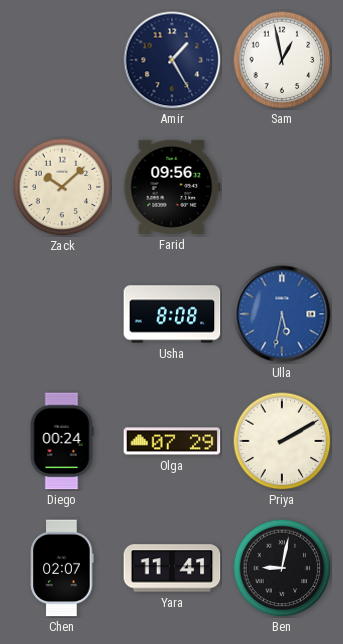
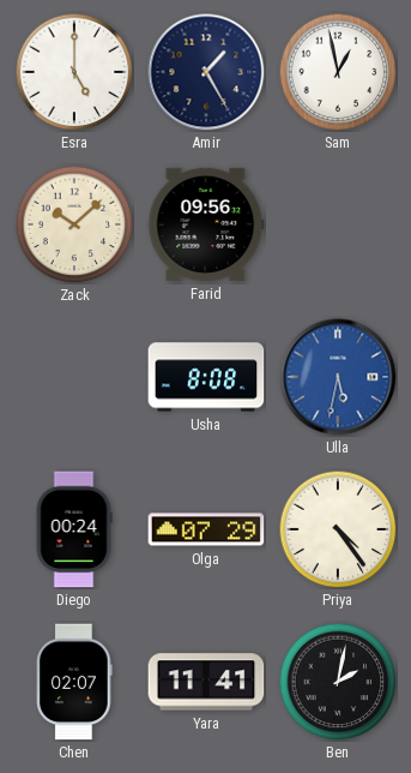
Esra: none -> 5:00 (74, 72)
Priya: 2:10 -> 4:24 (338, 529)
Ben: 9:02 -> 2:02 (338, 682)
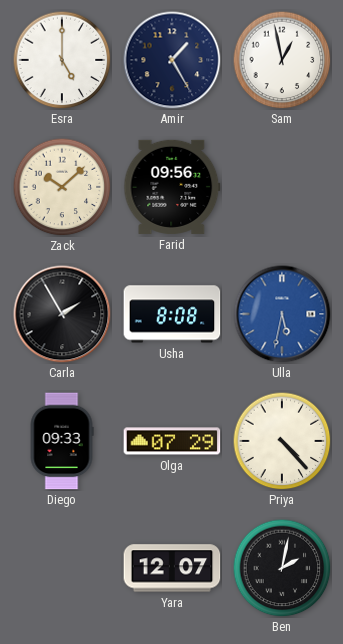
Carla: none -> 1:55 (62, 314)
Diego: 00:24 -> 09:33 (62, 441)
Priya: 4:24 -> 4:23 (282, 441)
Chen: 02:07 -> none (74, 682)
Yara: 11:41 -> 12:07 (172, 568)
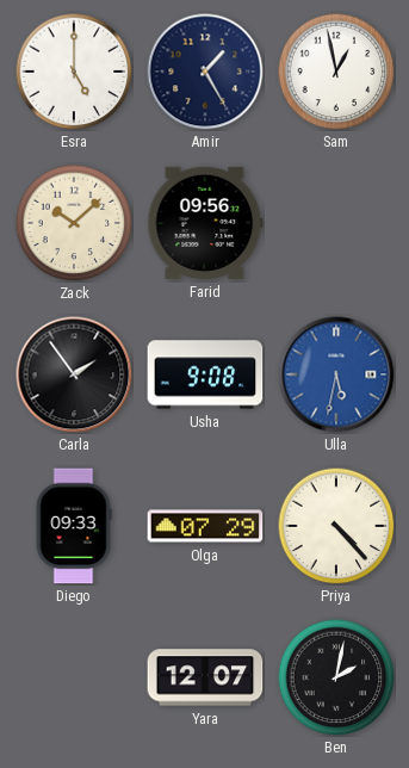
Carla: 1:55 -> 1:54 (74, 374)
Usha: 8:08 -> 9:08 (205, 374)
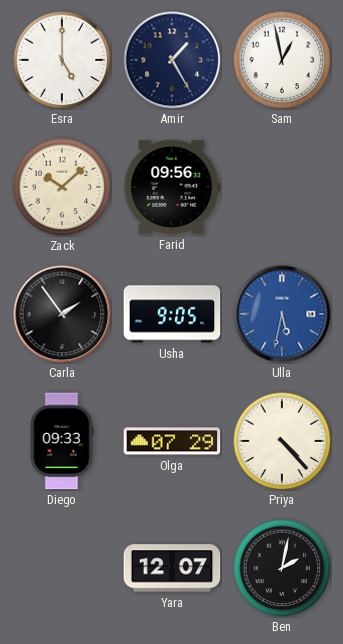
Usha: 9:08 -> 9:05 (172, 314)
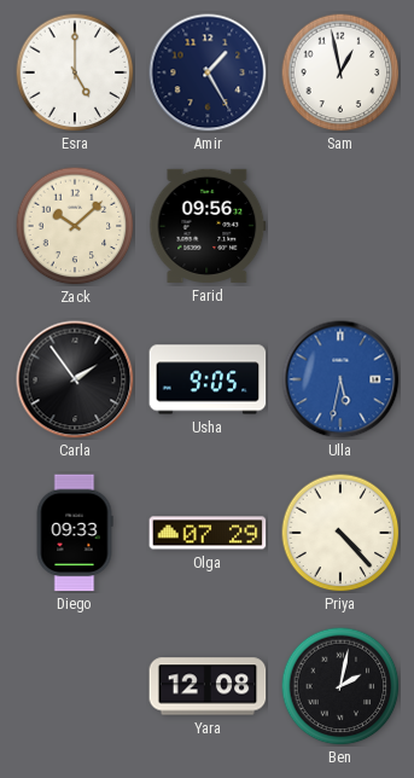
Yara: 12:07 -> 12:08 (208, 686)
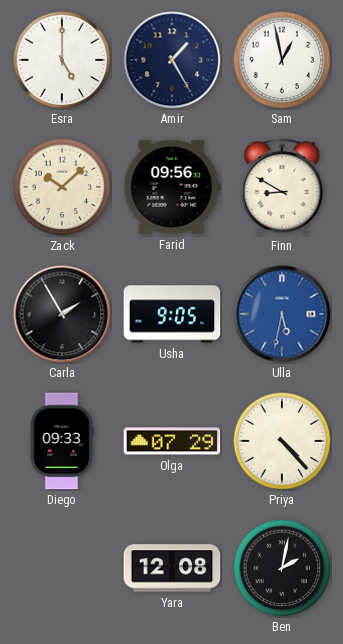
Finn: none -> 8:50 (282, 187)
Carla: 1:54 -> 1:55 (62, 314)
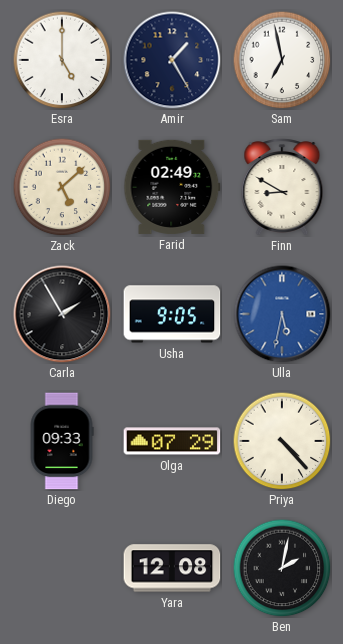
Sam: 12:58 -> 6:58 (282, 60)
Zack: 10:08 -> 5:08 (62, 187)
Farid: 09:56 -> 02:49 (172, 187)
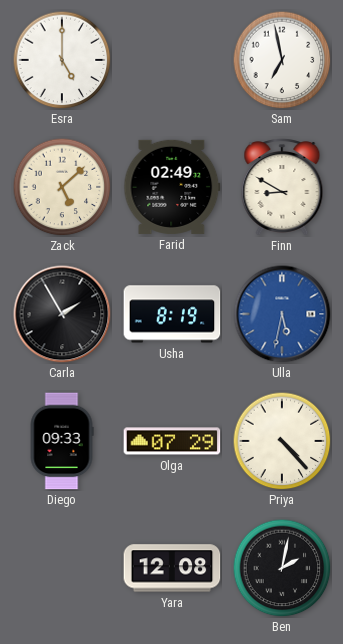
Amir: 1:25 -> none (172, 60)
Usha: 9:05 -> 8:19 (172, 314)
